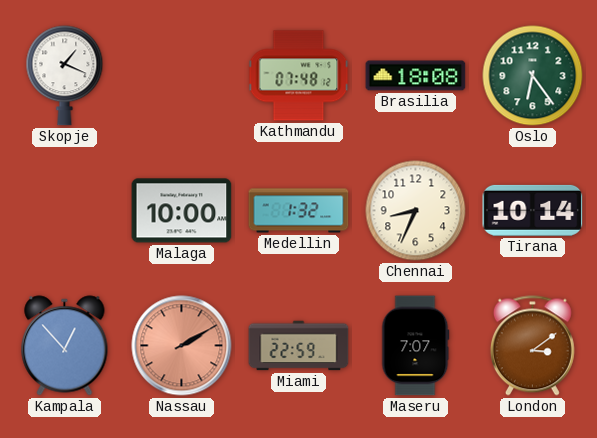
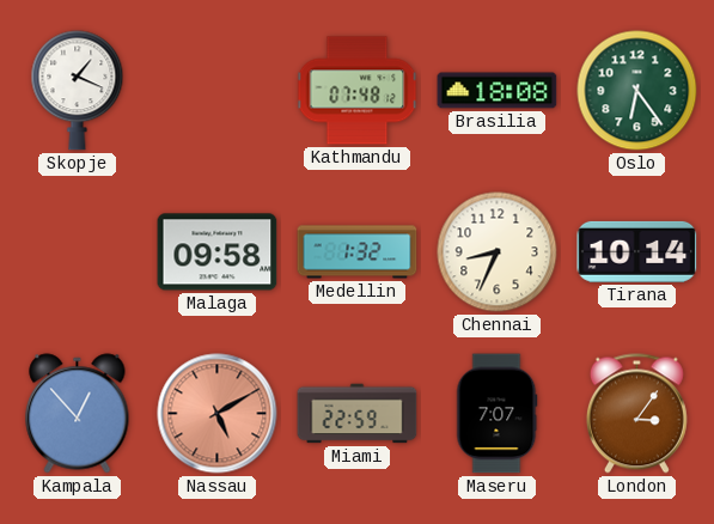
Malaga: 10:00 -> 09:58 (218, 252)
Nassau: 2:10 -> 5:10 (218, 414)
London: 3:09 -> 3:06 (636, 414)
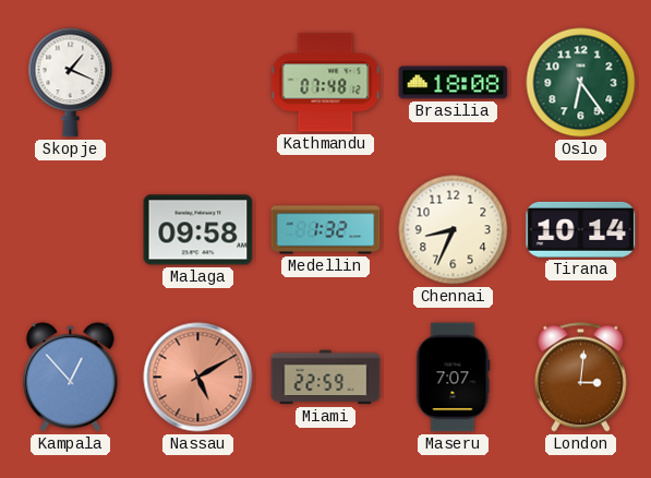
London: 3:06 -> 3:01 (580, 378)
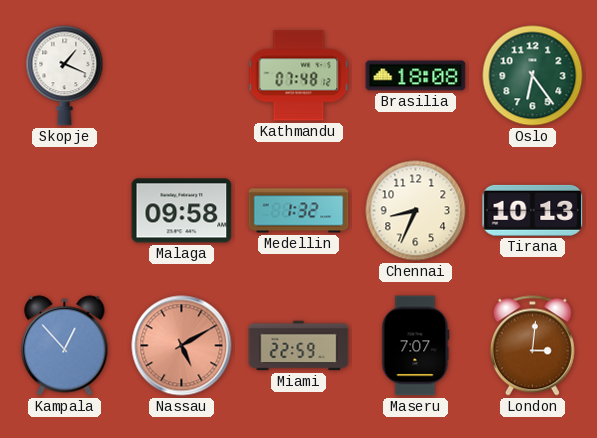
Tirana: 10:14 -> 10:13 (533, 210)
